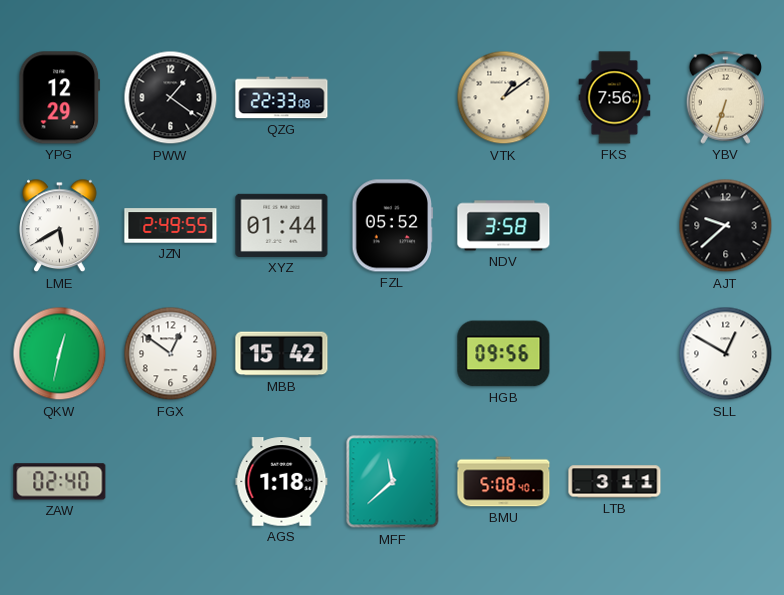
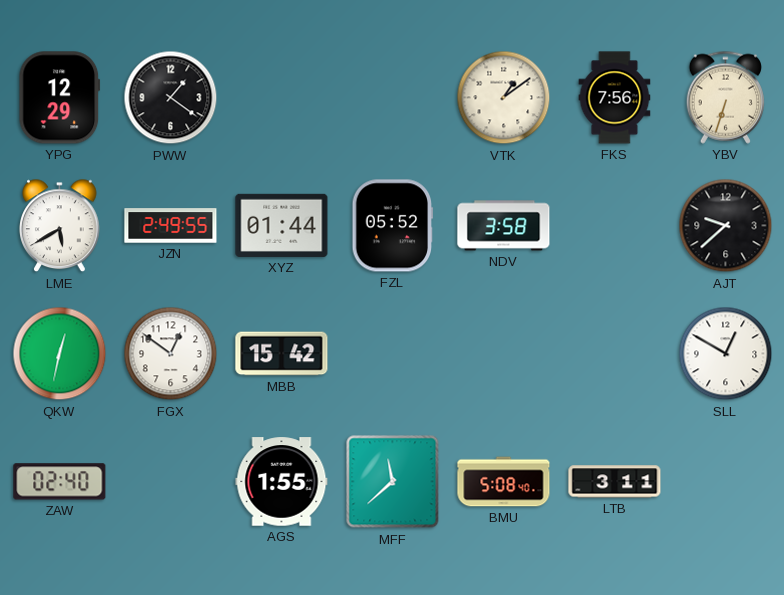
QZG: 22:33 -> none (282, 98)
HGB: 09:56 -> none (504, 354)
AGS: 1:18 -> 1:55 (282, 482)
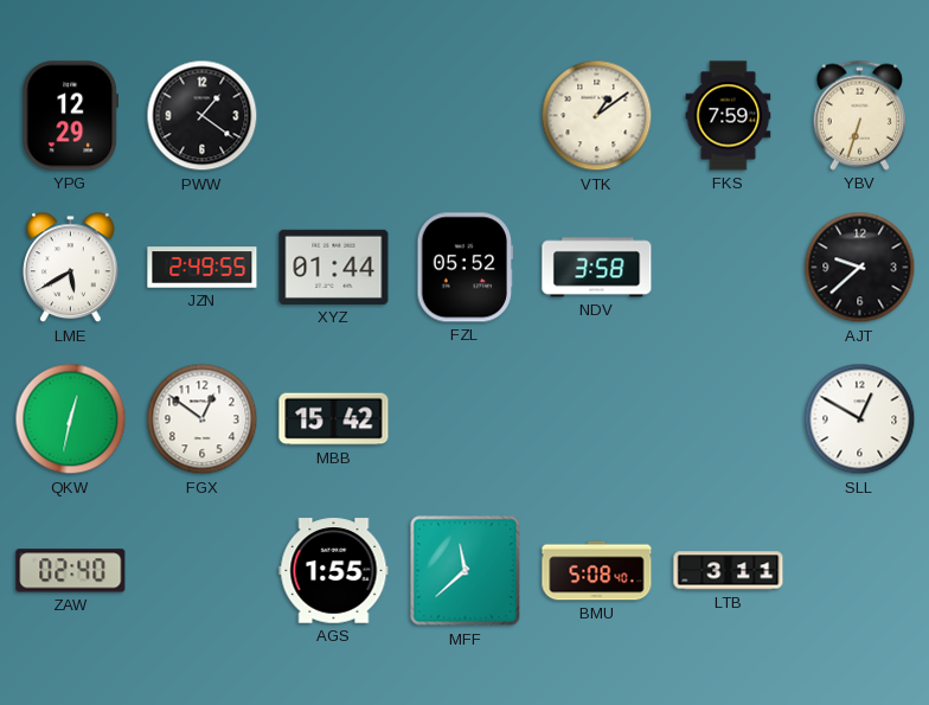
FKS: 7:56 -> 7:59 (729, 116)
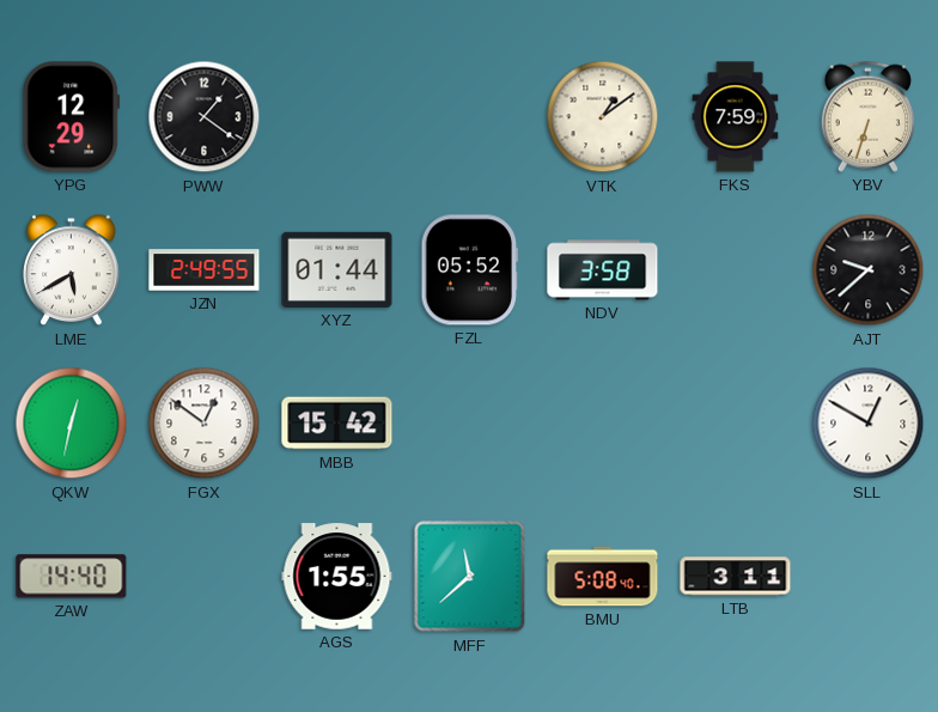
ZAW: 02:40 -> 14:40 (72, 577)
